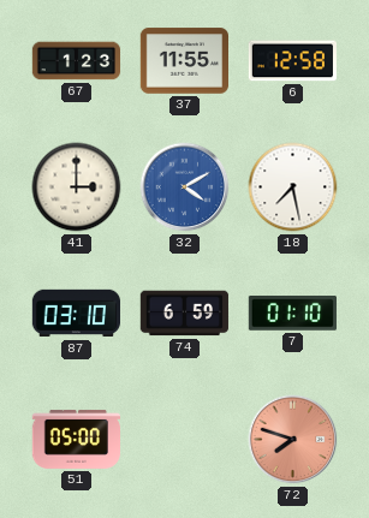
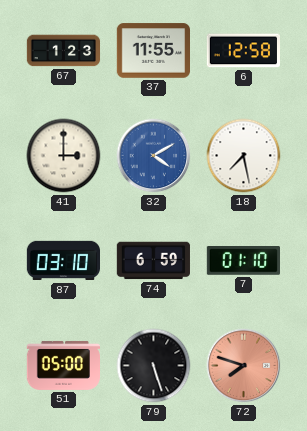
79: none -> 5:27 (154, 366)
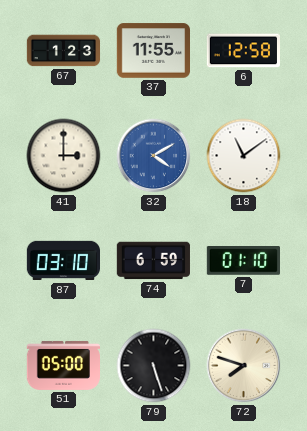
18: 7:28 -> 11:09 (244, 156)
72 dial: salmon -> cream (244, 366)
